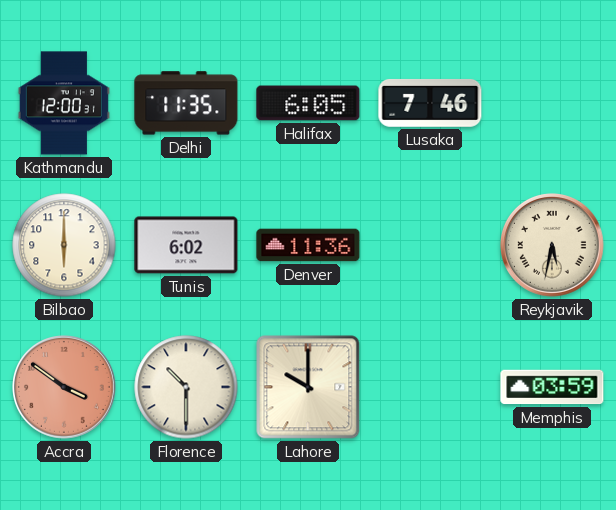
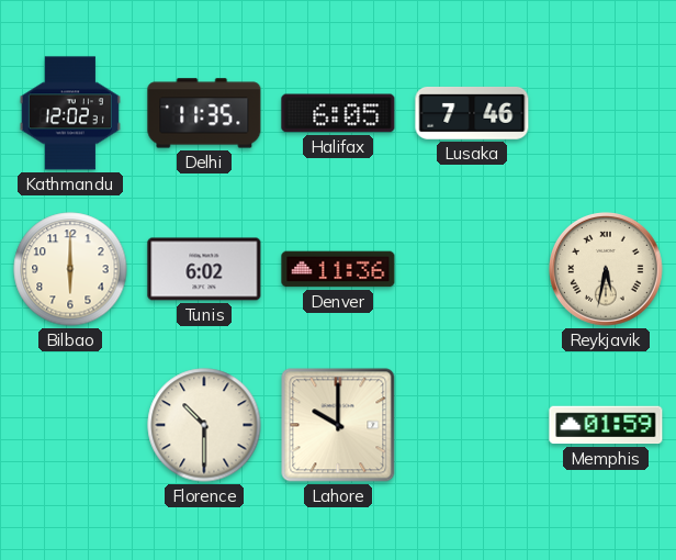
Kathmandu: 12:00 -> 12:02 (70, 113)
Accra: 3:51 -> none (65, 388)
Memphis: 03:59 -> 01:59 (606, 425)
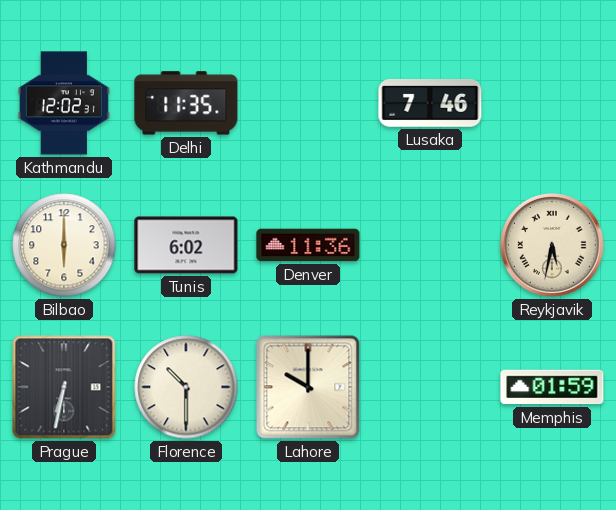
Halifax: 6:05 -> none (338, 113)
Prague: none -> 6:32 (64, 387)
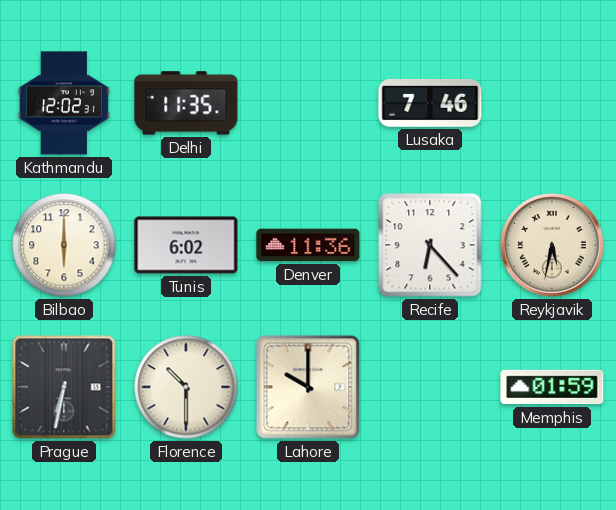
Recife: none -> 6:23 (430, 245)
